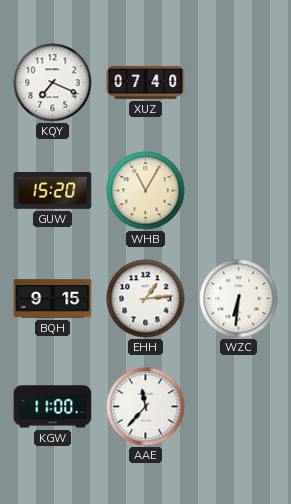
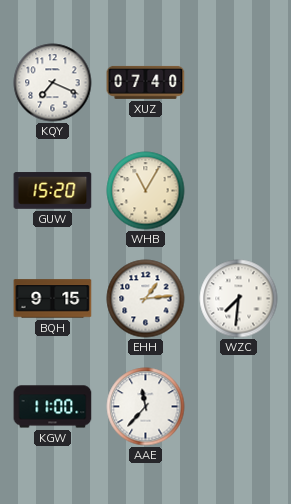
WZC: 6:31 -> 7:31 (239, 299)
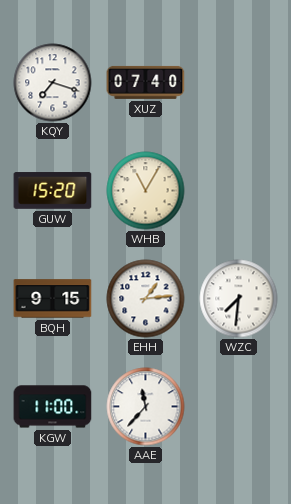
KQY: 7:19 -> 7:18 (53, 83)
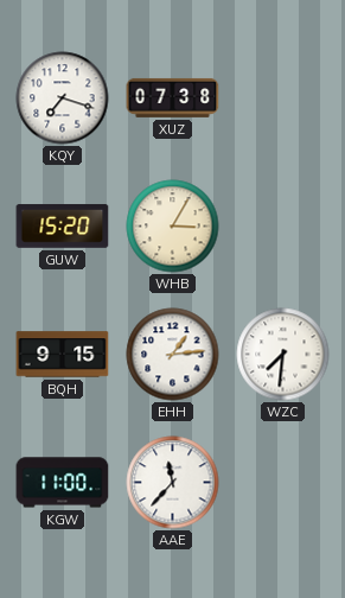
XUZ: 07:40 -> 07:38 (173, 97)
WHB: 11:05 -> 3:05 (173, 227)
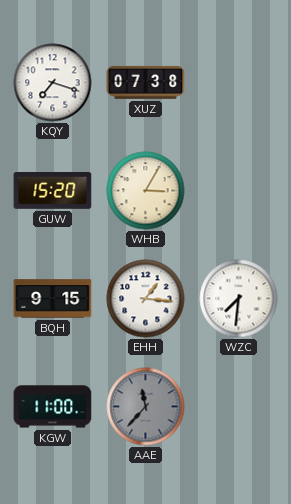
EHH: 1:14 -> 1:16 (146, 299)
AAE dial: white -> grey (146, 407)
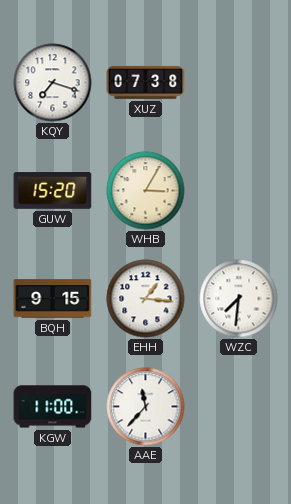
AAE dial: grey -> white (146, 407)
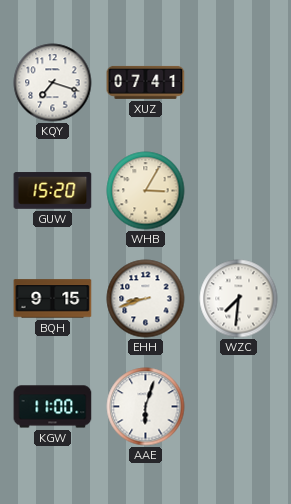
XUZ: 07:38 -> 07:41 (146, 82)
EHH: 1:16 -> 8:42 (146, 299)
AAE: 11:37 -> 6:03 (146, 407)
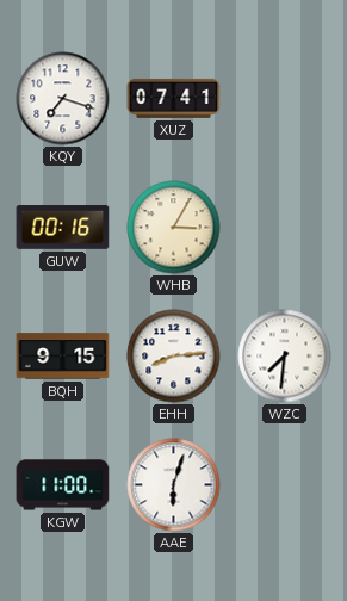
GUW: 15:20 -> 00:16 (63, 228)
EHH: 8:42 -> 8:14 (174, 357)
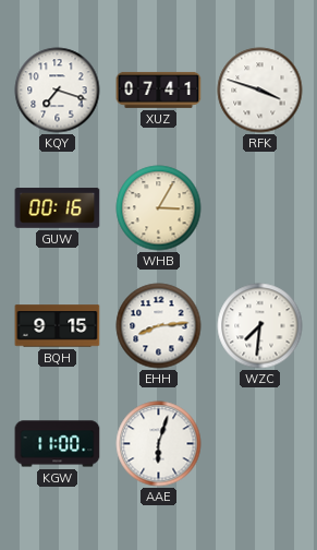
RFK: none -> 3:48 (260, 91)
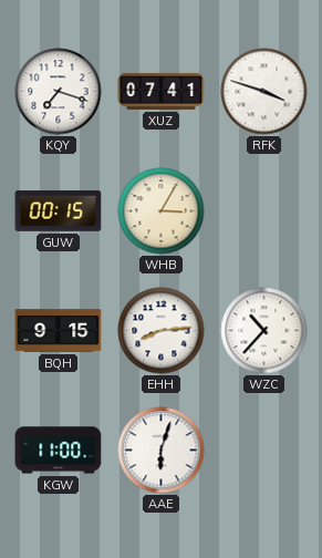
GUW: 00:16 -> 00:15 (59, 211)
WZC: 7:31 -> 10:37 (264, 331)
